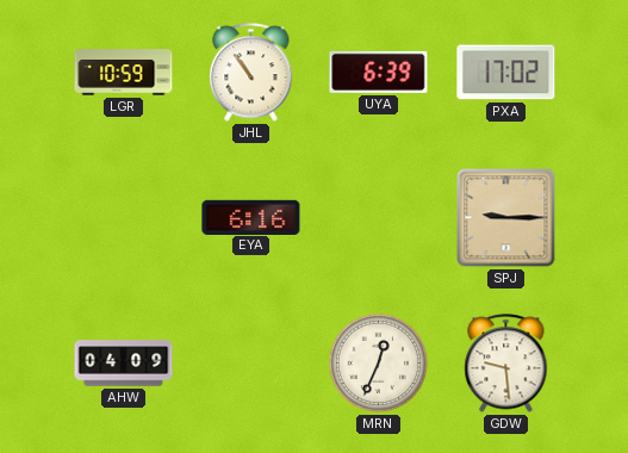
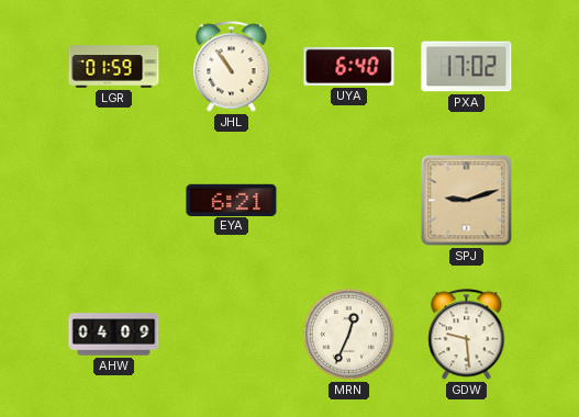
LGR: 10:59 -> 01:59 (114, 67)
UYA: 6:39 -> 6:40 (349, 66)
EYA: 6:16 -> 6:21 (232, 200)
SPJ: 9:15 -> 9:12 (467, 201)
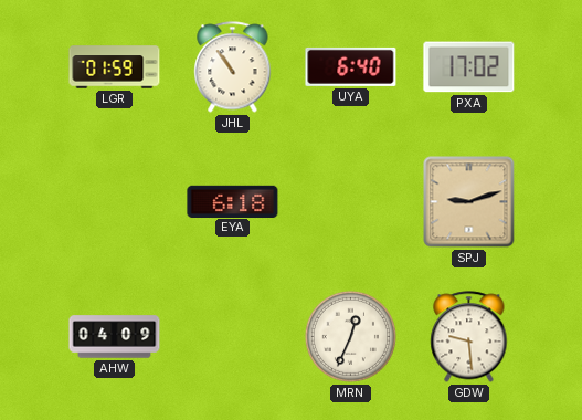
EYA: 6:21 -> 6:18 (233, 201)
